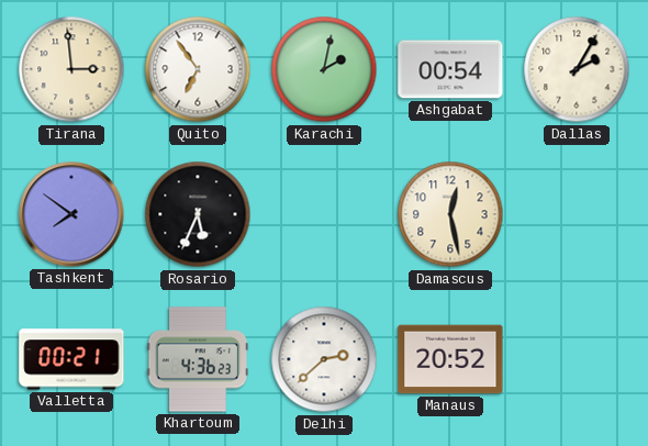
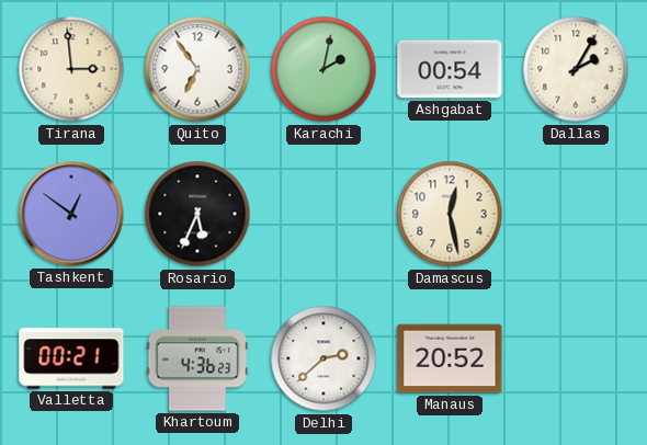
Tashkent: 7:51 -> 12:51 (71, 214)
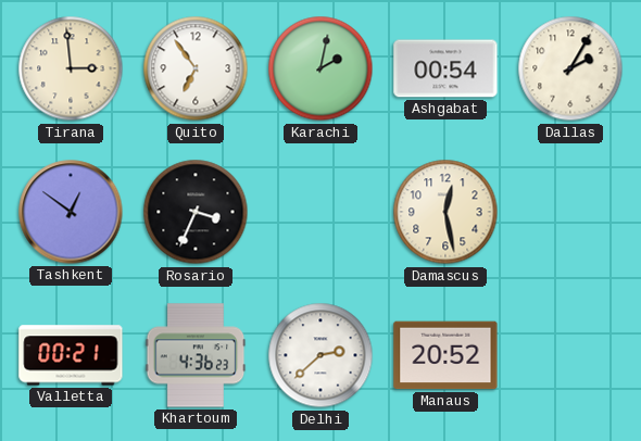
Rosario: 5:34 -> 3:34 (196, 212)
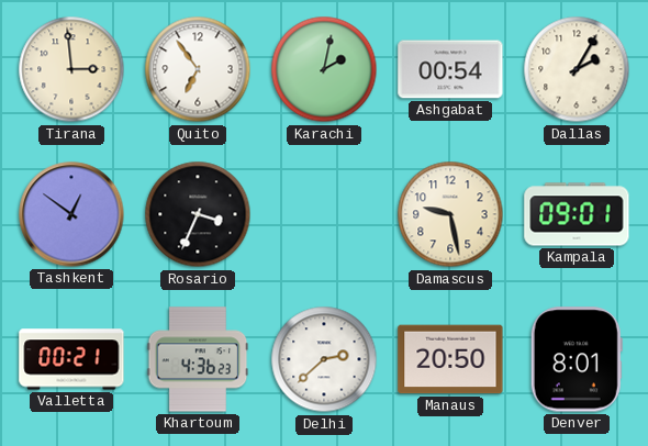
Damascus: 12:28 -> 9:28 (450, 214)
Kampala: none -> 09:01 (577, 214)
Manaus: 20:52 -> 20:50 (450, 359)
Denver: none -> 8:01 (577, 359)
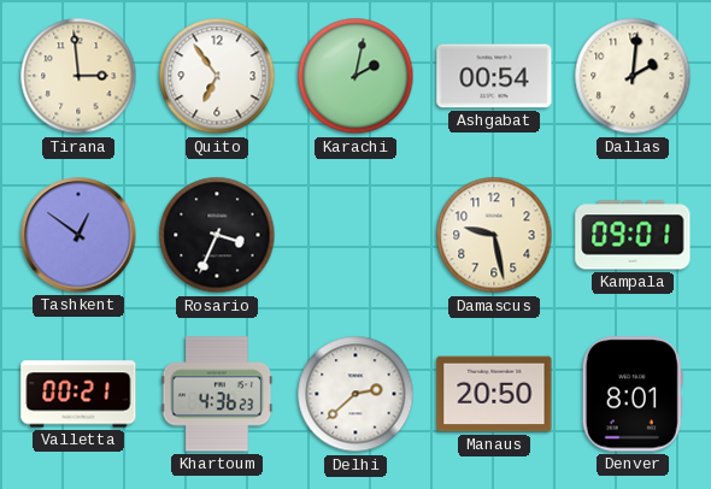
Dallas: 2:05 -> 2:01 (633, 76)
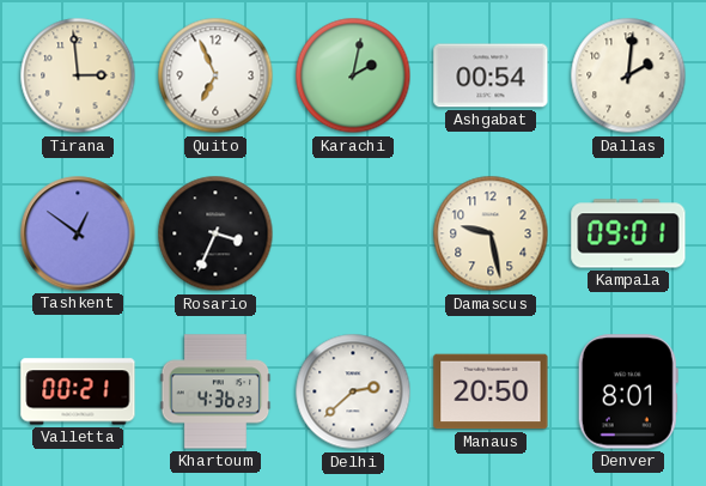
Quito: 6:54 -> 6:56 (215, 75)
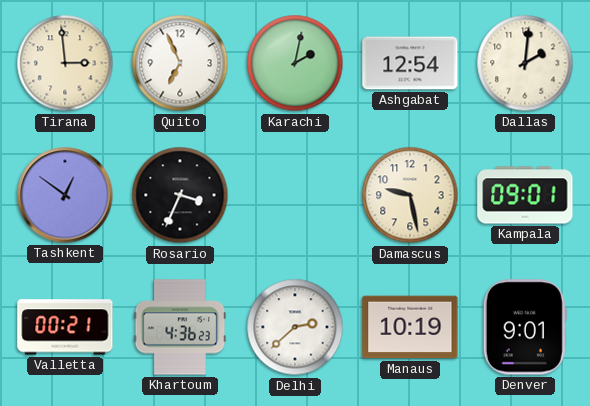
Ashgabat: 00:54 -> 12:54 (410, 63)
Manaus: 20:50 -> 10:19 (410, 327)
Denver: 8:01 -> 9:01 (525, 327)
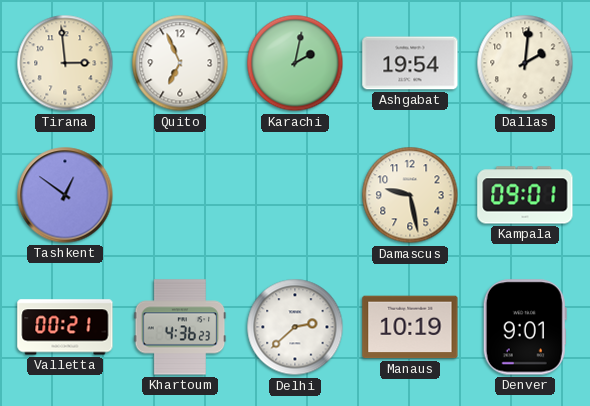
Ashgabat: 12:54 -> 19:54 (410, 63)
Rosario: 3:34 -> none (180, 195)
